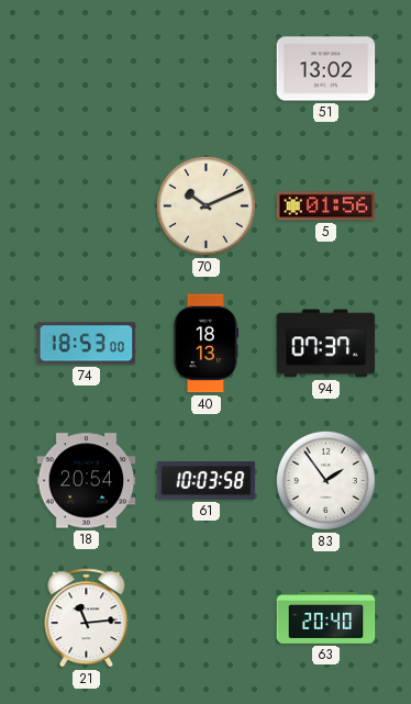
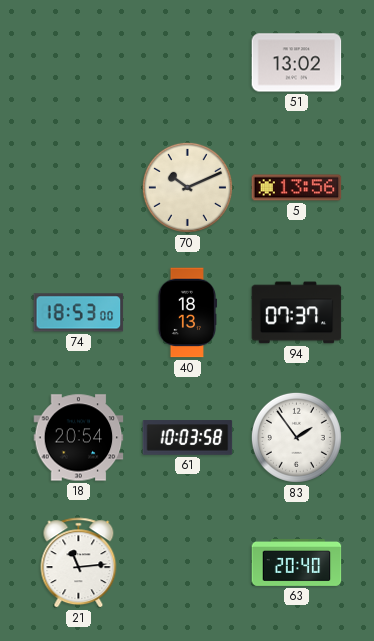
5: 01:56 -> 13:56 (297, 188)
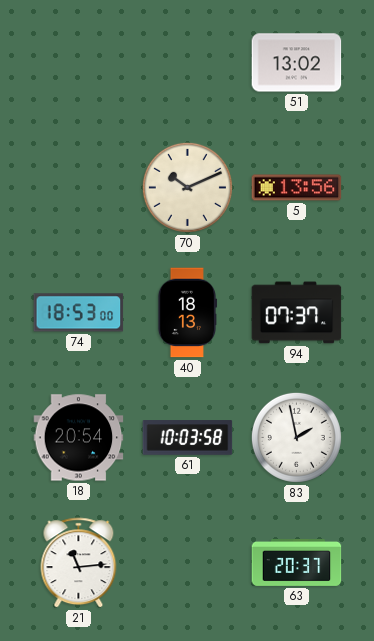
83: 1:54 -> 1:58 (296, 437)
63: 20:40 -> 20:37 (297, 563)
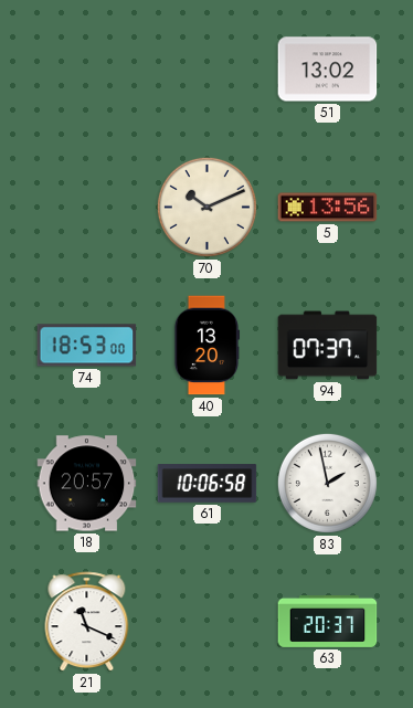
40: 18:13 -> 13:20 (206, 346)
18: 20:54 -> 20:57 (87, 484)
61: 10:03 -> 10:06 (208, 484)
21: 11:14 -> 11:19 (87, 622)
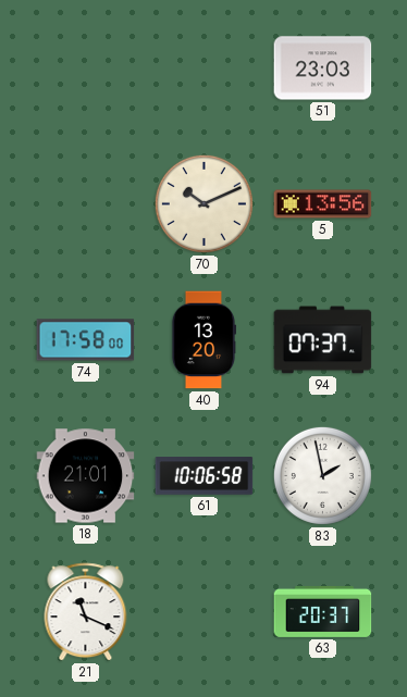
51: 13:02 -> 23:03 (323, 69)
74: 18:53 -> 17:58 (86, 340)
18: 20:57 -> 21:01 (86, 476)
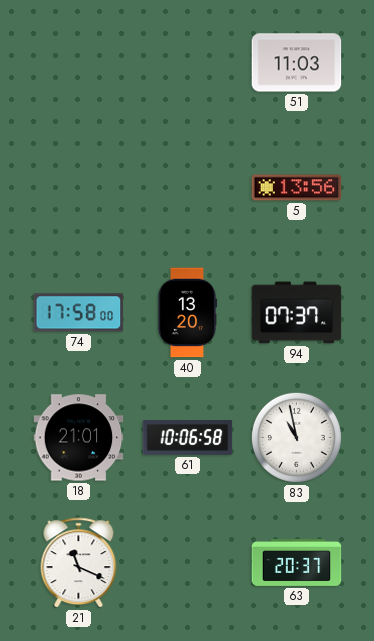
51: 23:03 -> 11:03 (297, 63)
70: 10:11 -> none (203, 203)
83: 1:58 -> 10:58 (296, 437)
